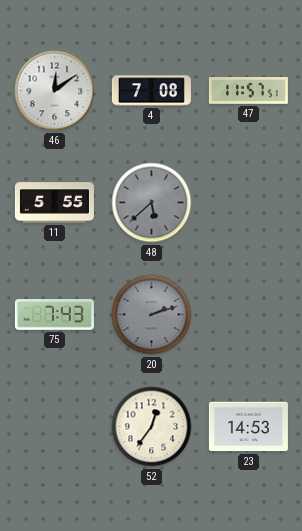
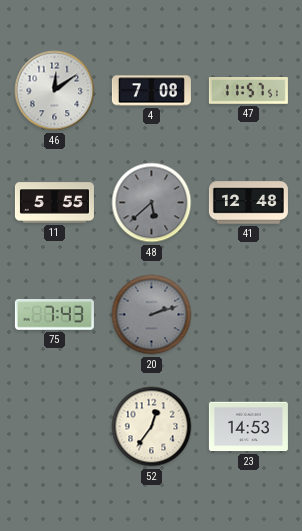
41: none -> 12:48 (248, 203)
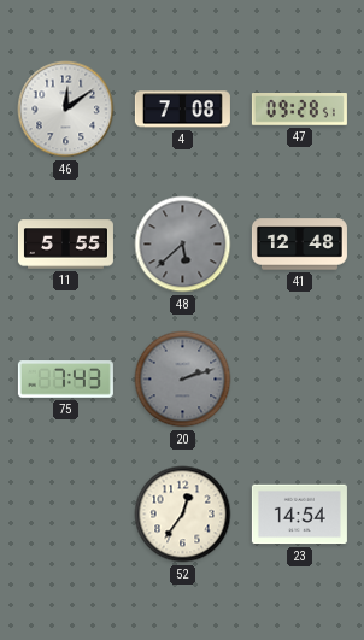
47: 11:57 -> 09:28 (299, 110)
23: 14:53 -> 14:54 (299, 515)
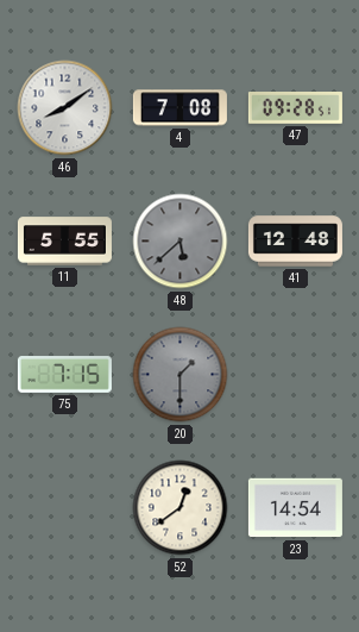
46: 12:09 -> 8:09 (65, 108)
75: 7:43 -> 7:15 (64, 375)
20: 2:12 -> 1:30 (181, 375)
52: 12:36 -> 12:39 (181, 508)
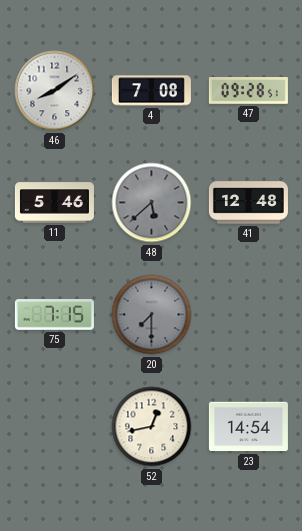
11: 5:55 -> 5:46 (54, 203)
20: 1:30 -> 7:30 (152, 315)
52: 12:39 -> 12:43 (152, 427)
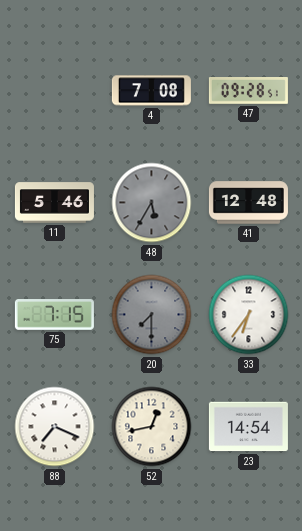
46: 8:09 -> none (55, 91)
48: 5:38 -> 5:35 (152, 203)
33: none -> 6:36 (249, 315)
88: none -> 7:19 (55, 427)
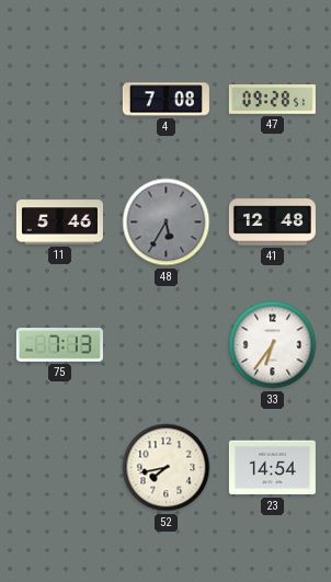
75: 7:15 -> 7:13 (59, 345)
20: 7:30 -> none (152, 315)
88: 7:19 -> none (55, 427)
52: 12:43 -> 7:43 (167, 468)
